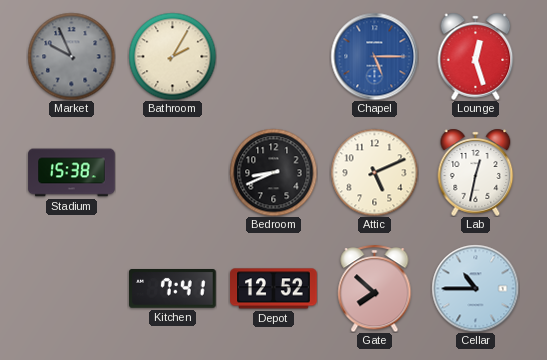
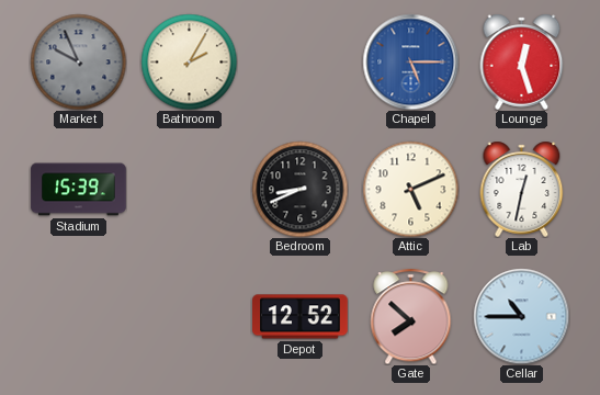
Stadium: 15:38 -> 15:39 (79, 190)
Kitchen: 7:41 -> none (173, 289)
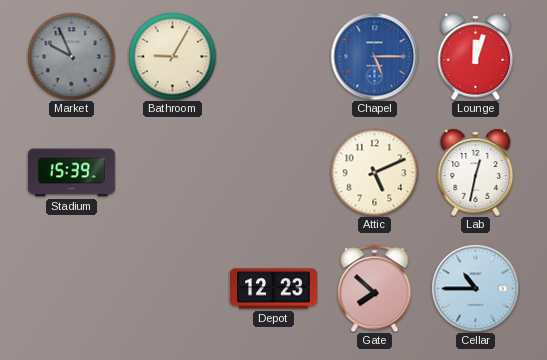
Bathroom: 2:05 -> 9:05 (172, 56)
Lounge: 12:27 -> 12:03 (476, 56)
Bedroom: 8:41 -> none (299, 189)
Depot: 12:52 -> 12:23 (274, 289)
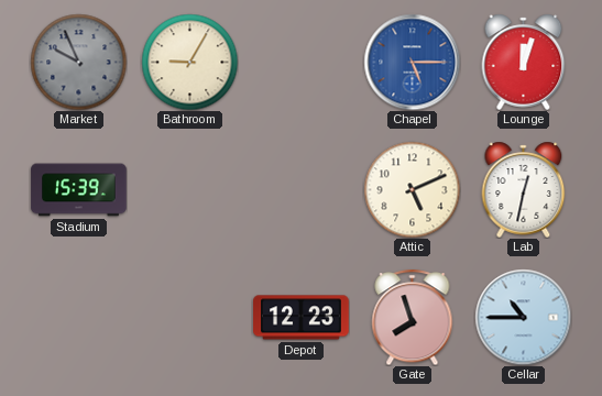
Gate: 7:52 -> 7:57 (413, 317)
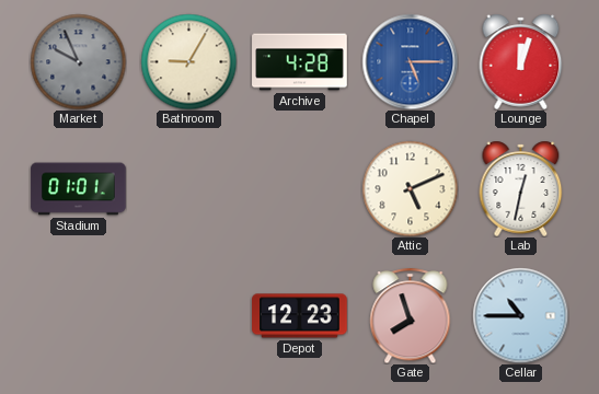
Archive: none -> 4:28 (300, 62)
Stadium: 15:39 -> 01:01 (79, 189)
